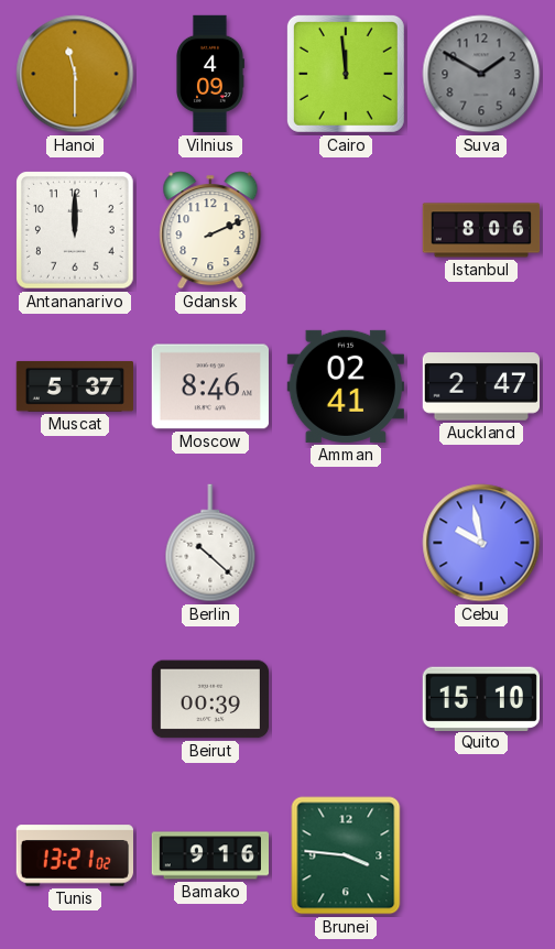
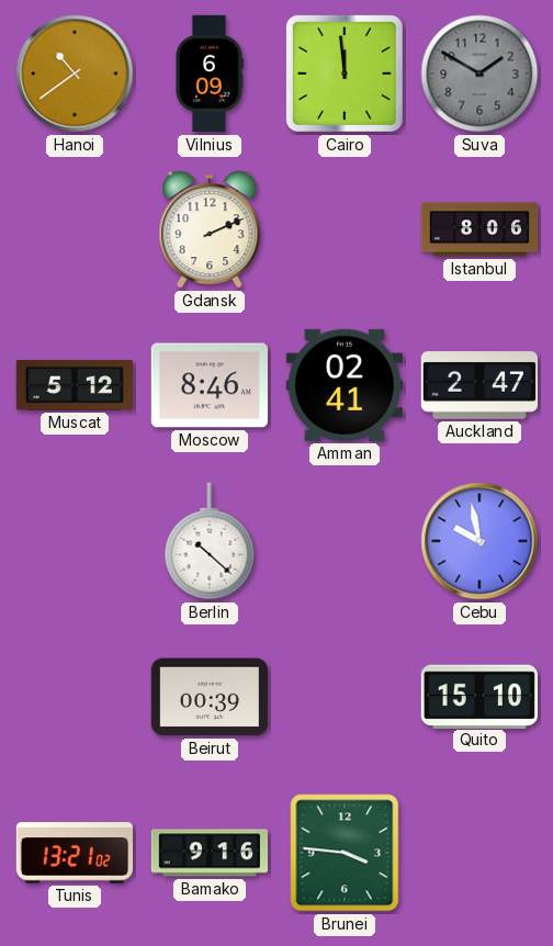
Hanoi: 11:30 -> 10:39 (75, 74)
Vilnius: 4:09 -> 6:09 (210, 74)
Antananarivo: 12:00 -> none (76, 231)
Muscat: 5:37 -> 5:12 (74, 385)
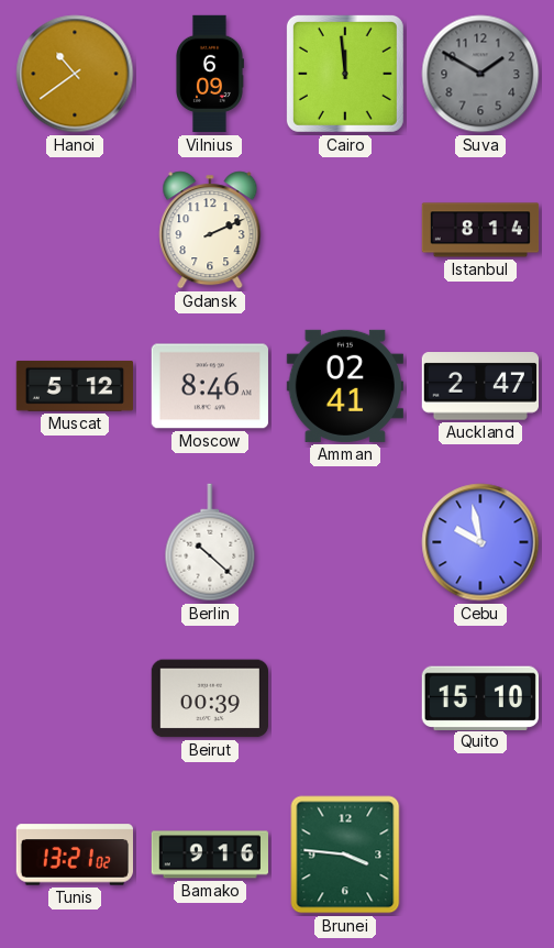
Istanbul: 8:06 -> 8:14 (480, 230)
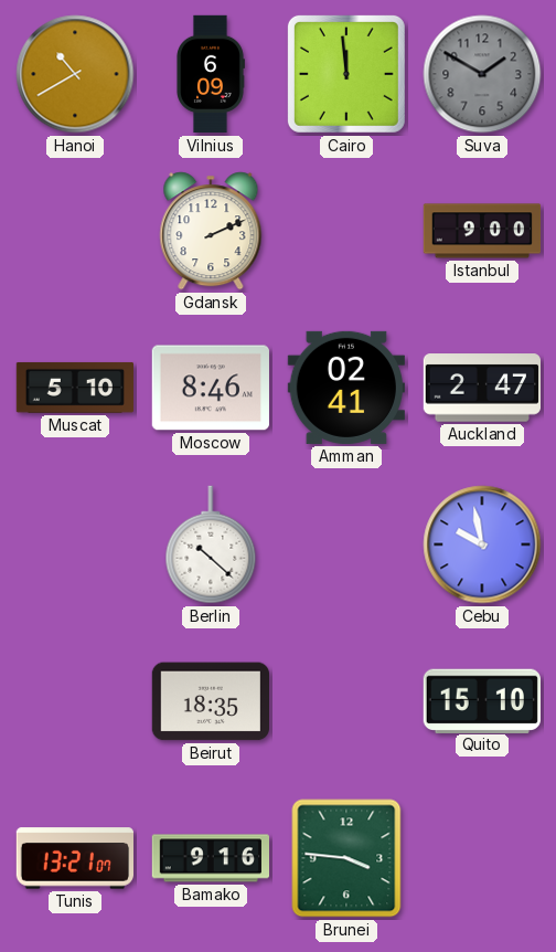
Hanoi: 10:39 -> 10:40 (75, 74)
Istanbul: 8:14 -> 9:00 (482, 231)
Muscat: 5:12 -> 5:10 (74, 388)
Beirut: 00:39 -> 18:35 (210, 701)
Tunis: 13:21:02 -> 13:21:07 (74, 858)
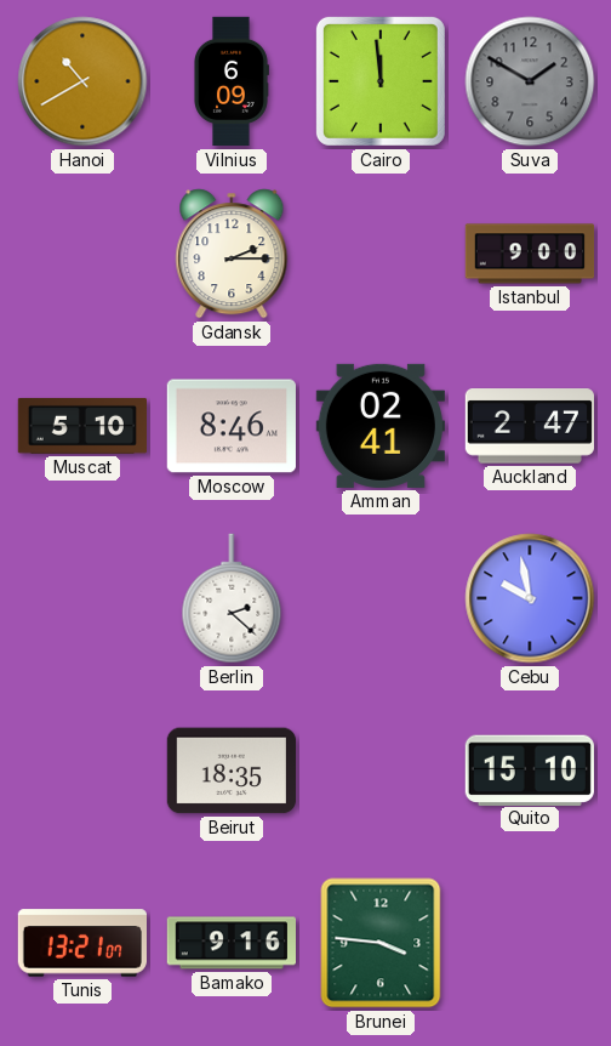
Gdansk: 2:11 -> 2:15 (232, 254)
Berlin: 10:22 -> 2:22 (232, 598)
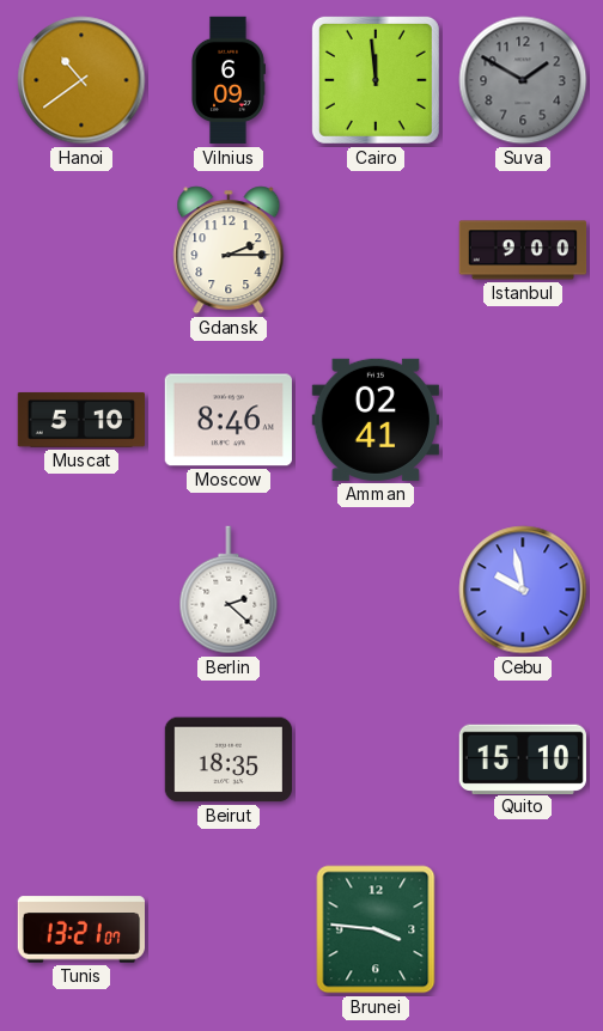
Hanoi: 10:40 -> 10:39 (81, 80)
Auckland: 2:47 -> none (529, 426)
Bamako: 9:16 -> none (230, 943)
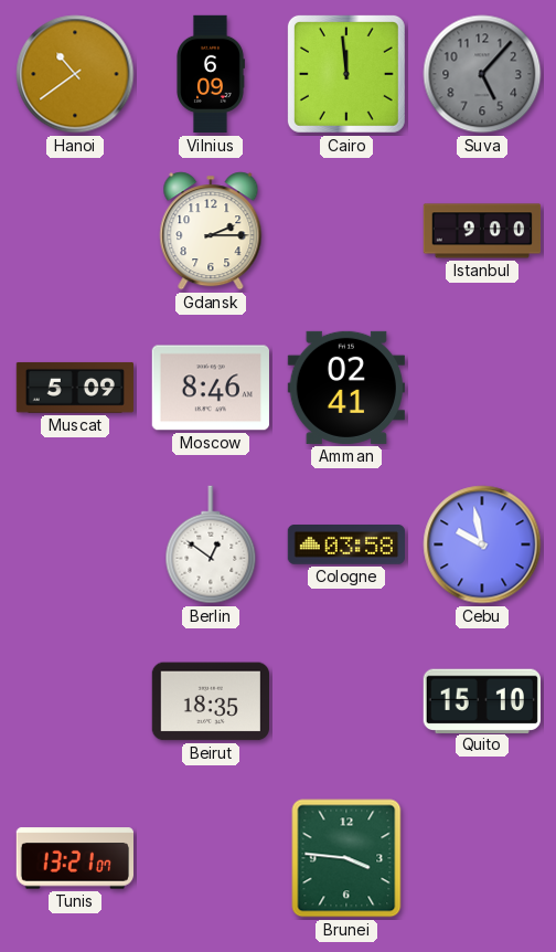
Suva: 1:50 -> 5:07 (482, 74)
Muscat: 5:10 -> 5:09 (74, 388)
Berlin: 2:22 -> 12:51 (211, 544)
Cologne: none -> 03:58 (345, 546)
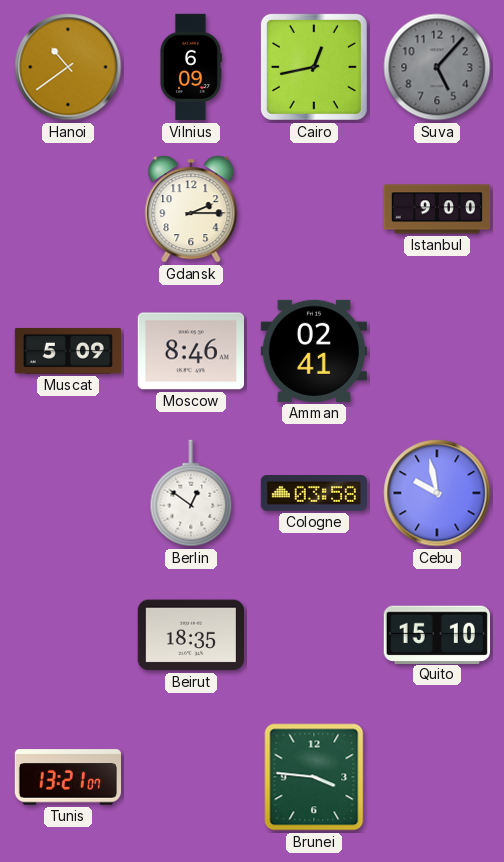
Cairo: 11:59 -> 12:43 (314, 67)
